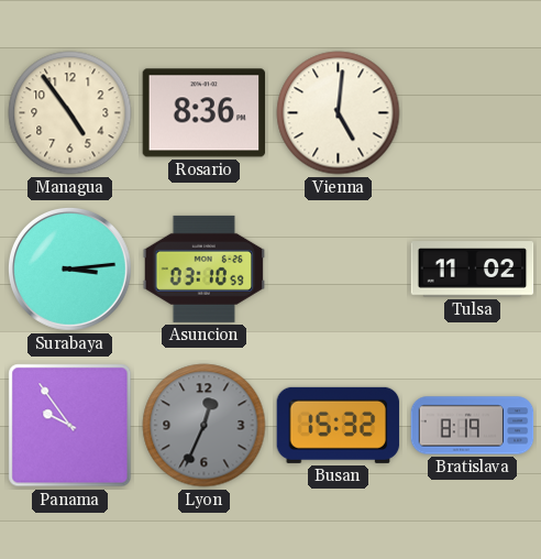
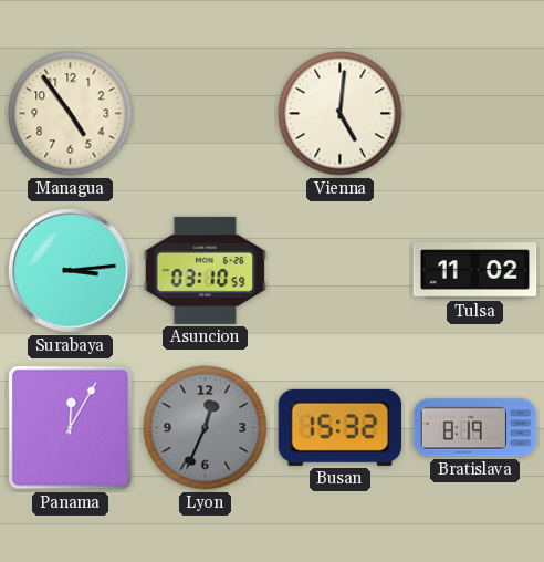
Rosario: 8:36 -> none (205, 113)
Panama: 9:54 -> 12:05 (71, 428)
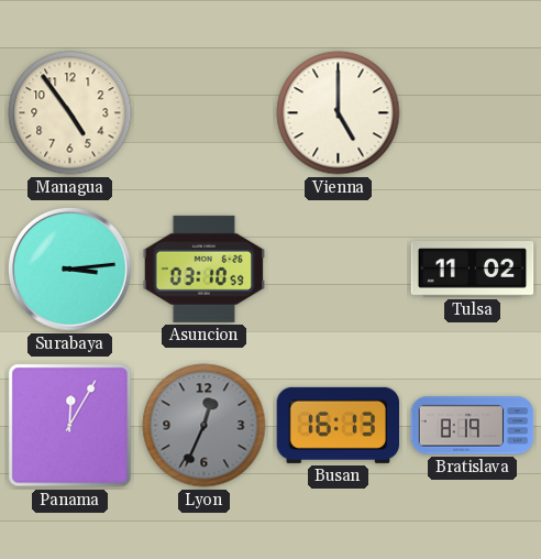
Vienna: 5:01 -> 5:00 (339, 113)
Busan: 15:32 -> 16:13 (339, 425)
